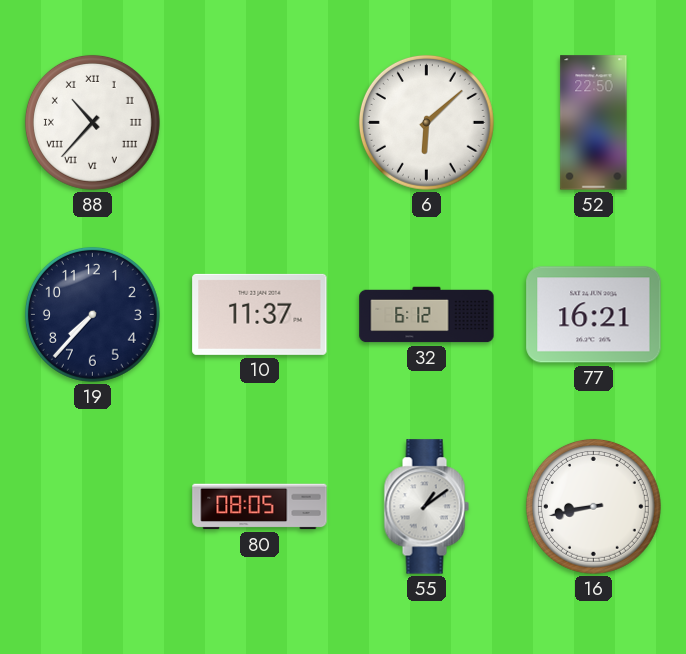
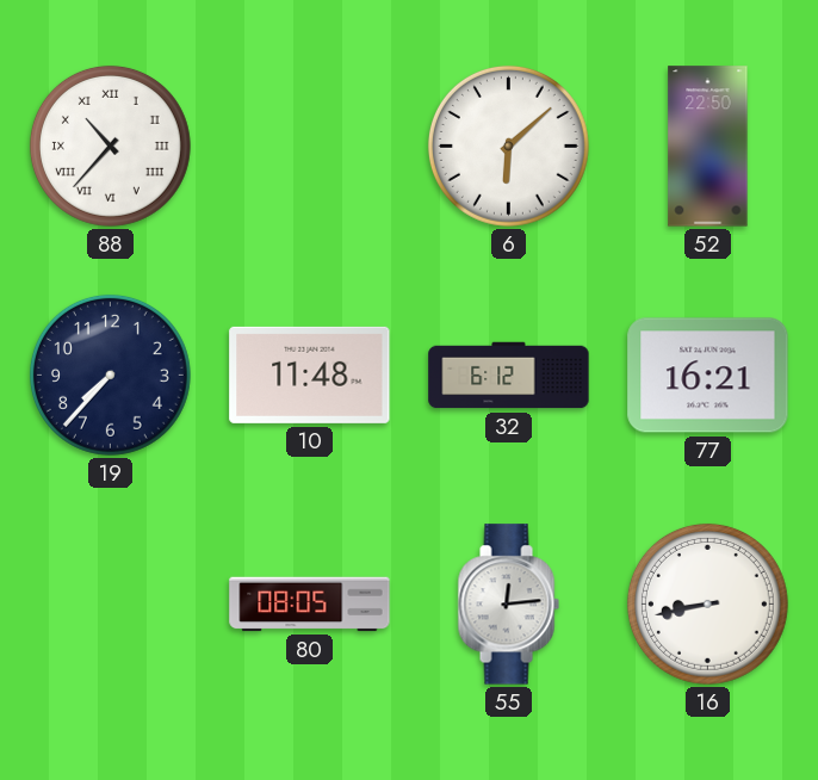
10: 11:37 -> 11:48 (310, 374)
55: 1:09 -> 12:14 (508, 605)
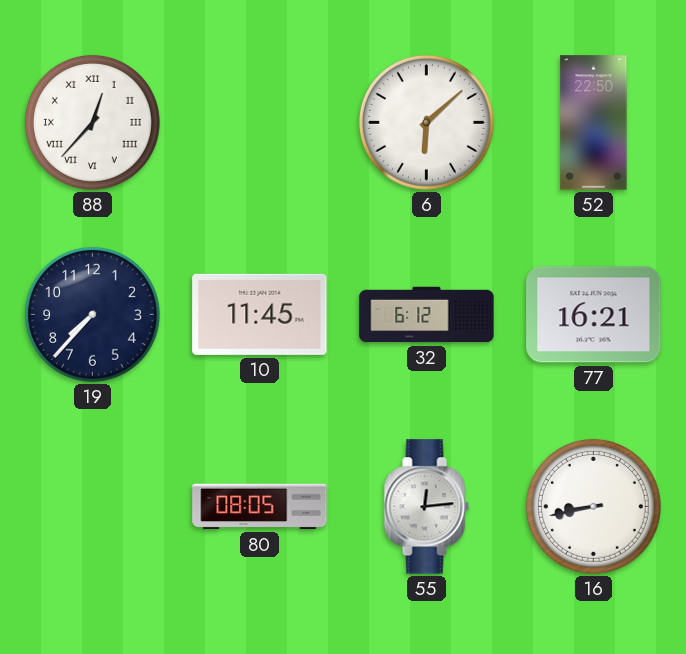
88: 10:37 -> 12:37 (92, 122)
10: 11:48 -> 11:45 (260, 314)
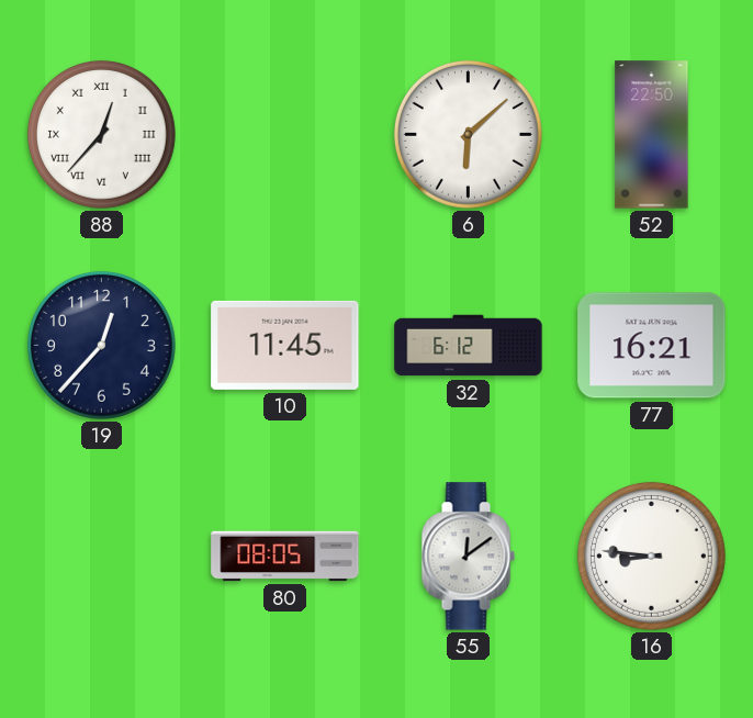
19: 7:37 -> 12:37 (101, 345)
55: 12:14 -> 12:09 (468, 557)
16: 8:43 -> 8:46 (651, 556)
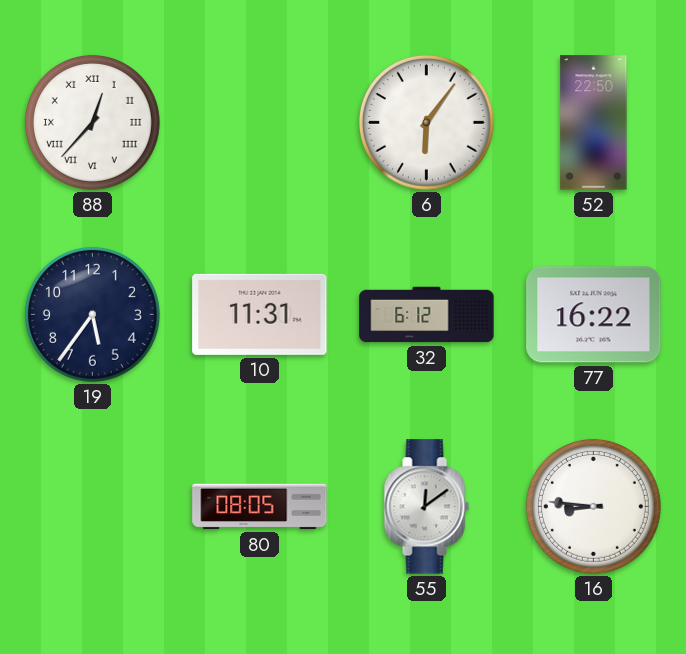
6: 6:08 -> 6:06 (426, 122)
19: 12:37 -> 5:36 (92, 314)
10: 11:45 -> 11:31 (260, 314)
77: 16:21 -> 16:22 (594, 315)
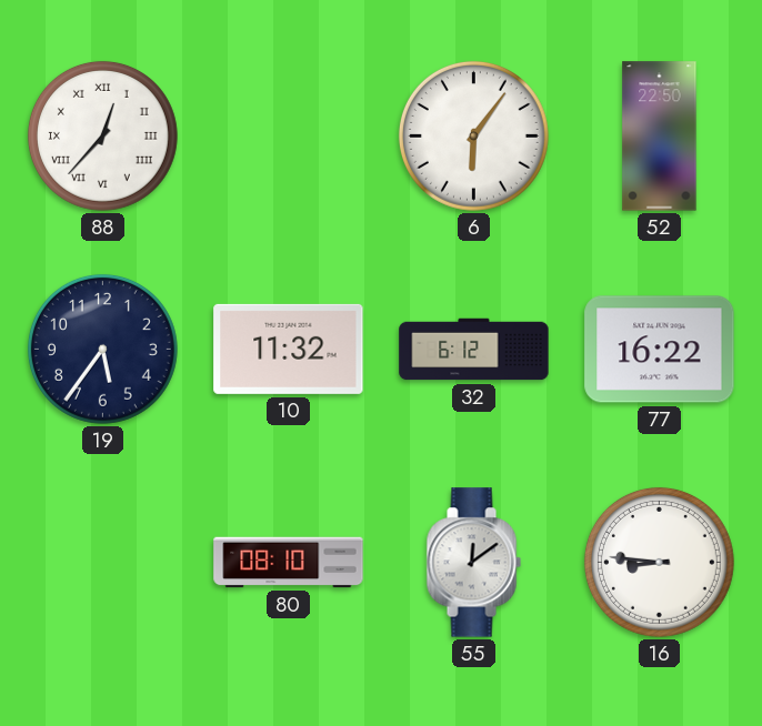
10: 11:31 -> 11:32 (289, 349)
80: 08:05 -> 08:10 (289, 563)
